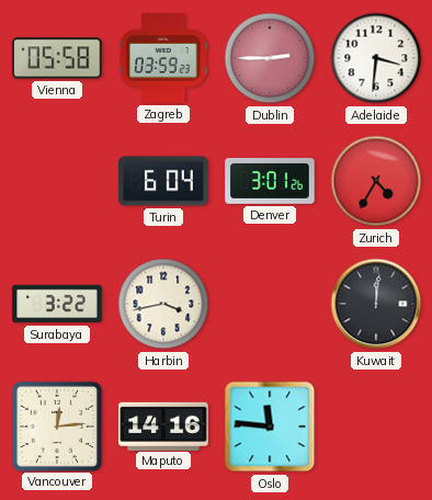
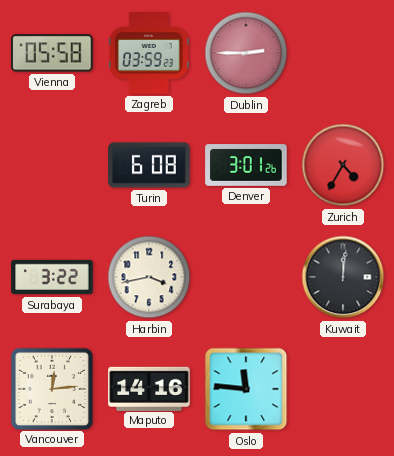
Adelaide: 3:31 -> none (376, 58)
Turin: 6:04 -> 6:08 (149, 165)
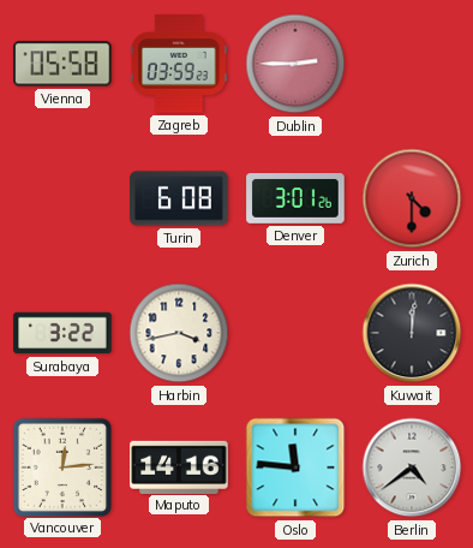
Zurich: 4:35 -> 4:30 (412, 198)
Berlin: none -> 4:39 (412, 467)
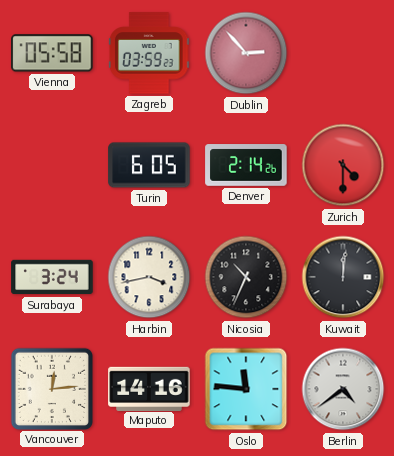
Dublin: 2:45 -> 2:53 (246, 53)
Turin: 6:08 -> 6:05 (149, 165)
Denver: 3:01 -> 2:14 (246, 165)
Surabaya: 3:22 -> 3:24 (52, 277)
Nicosia: none -> 10:34 (246, 277)
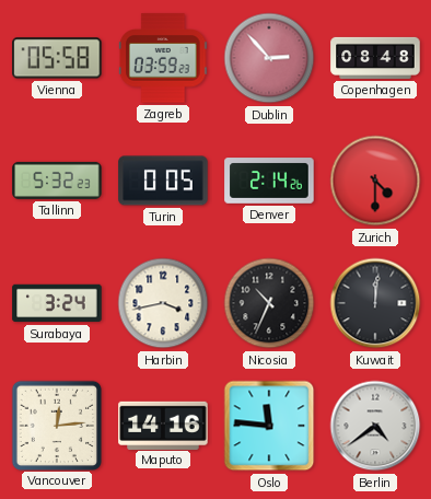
Copenhagen: none -> 08:48 (375, 58)
Tallinn: none -> 5:32 (57, 181)
Turin: 6:05 -> 0:05 (163, 181)
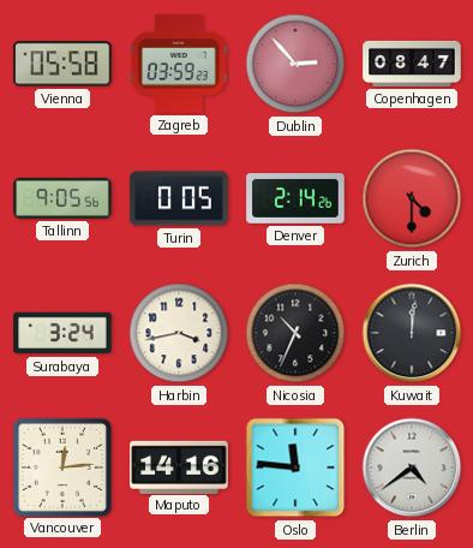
Copenhagen: 08:48 -> 08:47 (412, 64)
Tallinn: 5:32 -> 9:05 (62, 198)
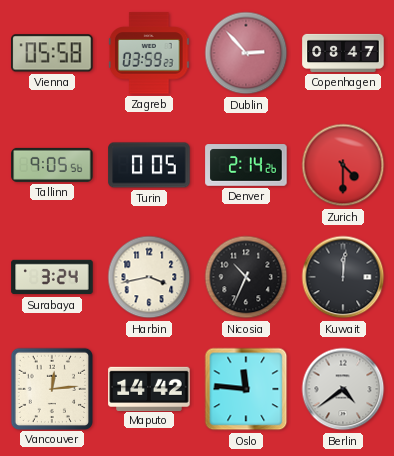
Maputo: 14:16 -> 14:42 (149, 388)
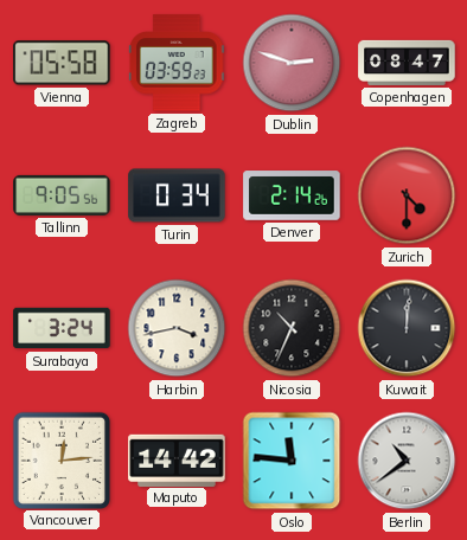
Dublin: 2:53 -> 2:48 (292, 63)
Turin: 0:05 -> 0:34 (177, 195)
Berlin: 4:39 -> 10:39 (407, 461)
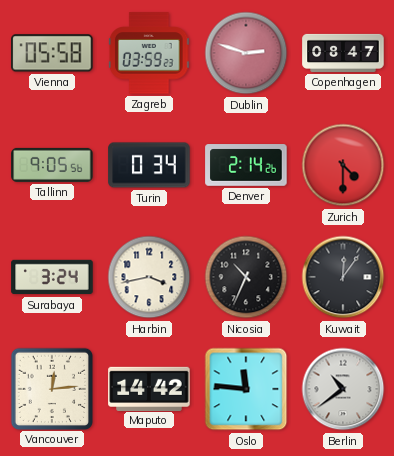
Kuwait: 12:01 -> 12:06 (343, 277)
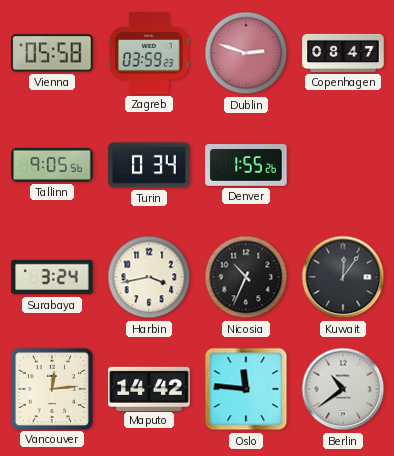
Denver: 2:14 -> 1:55 (246, 165)
Zurich: 4:30 -> none (343, 165)
